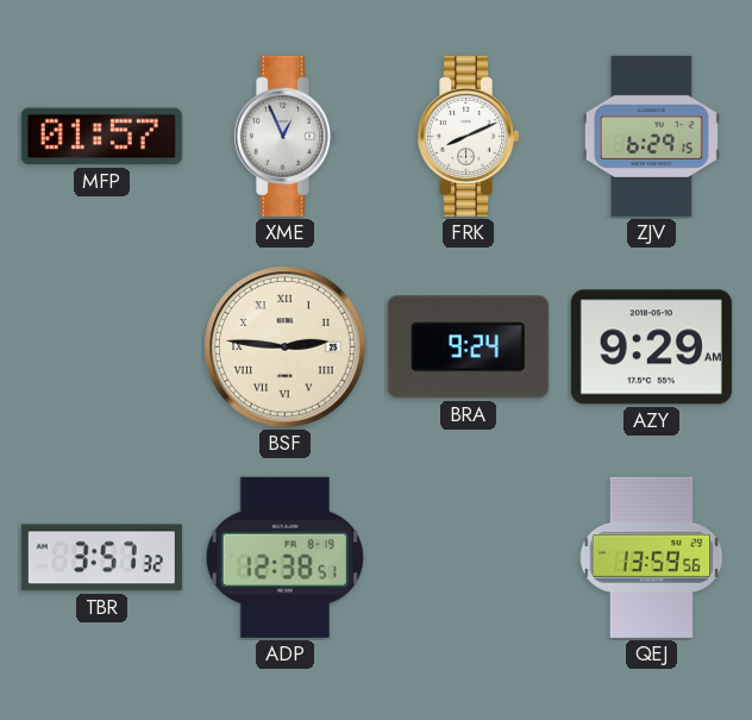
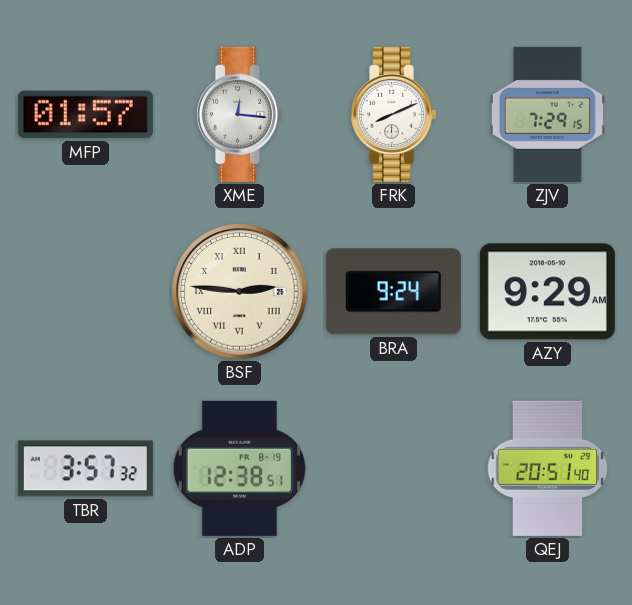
XME: 12:56 -> 12:16 (240, 114)
ZJV: 6:29 -> 7:29 (547, 114)
QEJ: 13:59 -> 20:51 (548, 468)
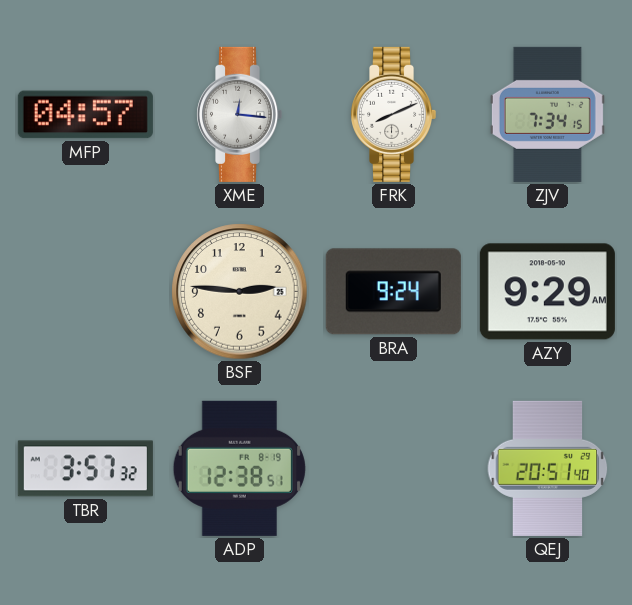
MFP: 01:57 -> 04:57 (85, 115)
ZJV: 7:29 -> 7:34 (547, 114)
BSF numerals: Roman -> Arabic (240, 292)
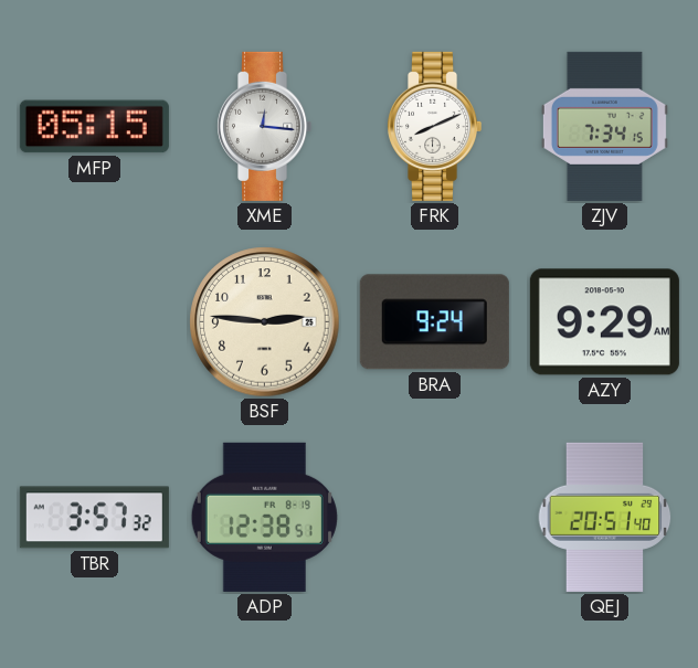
MFP: 04:57 -> 05:15 (94, 127)
